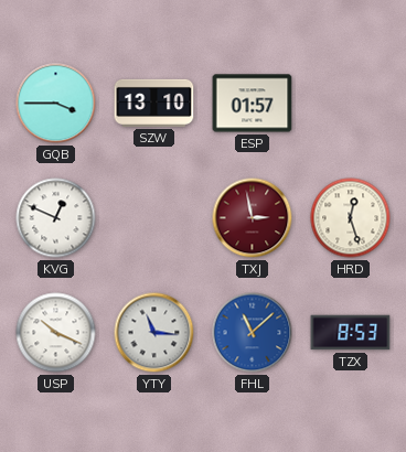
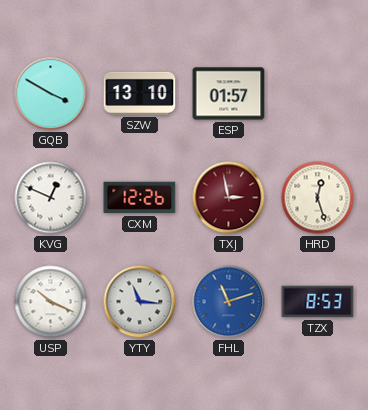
GQB: 3:45 -> 3:50 (51, 94)
CXM: none -> 12:26 (140, 198)
FHL: 11:08 -> 11:12 (229, 302)
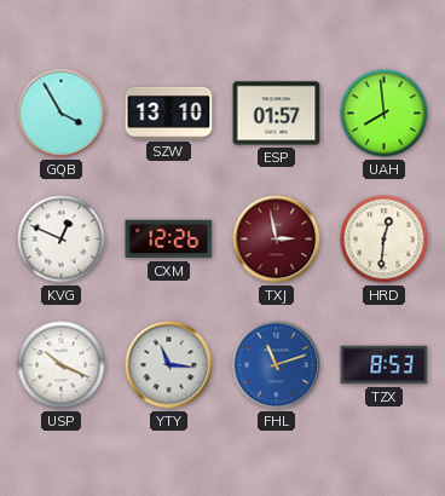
GQB: 3:50 -> 3:55 (62, 114)
UAH: none -> 7:59 (385, 114)
HRD: 12:27 -> 12:31 (385, 240)
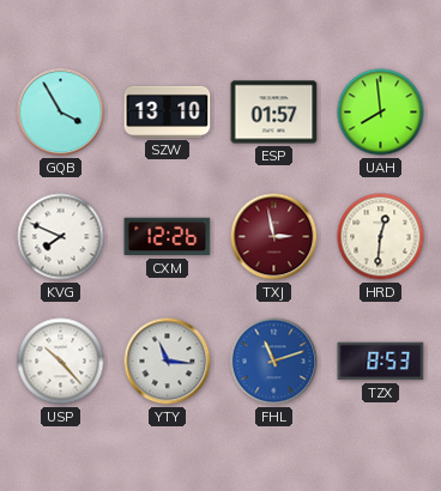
KVG: 12:49 -> 7:49 (61, 237)
USP: 10:19 -> 10:23 (61, 362)
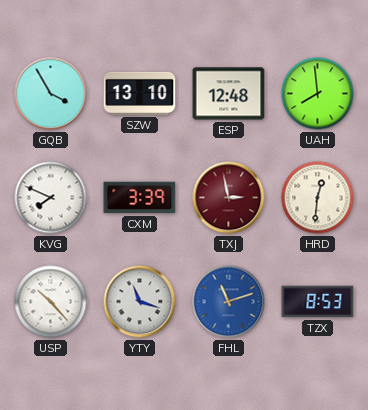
ESP: 01:57 -> 12:48 (229, 94)
CXM: 12:26 -> 3:39 (140, 198)
YTY: 11:16 -> 11:18 (140, 302)
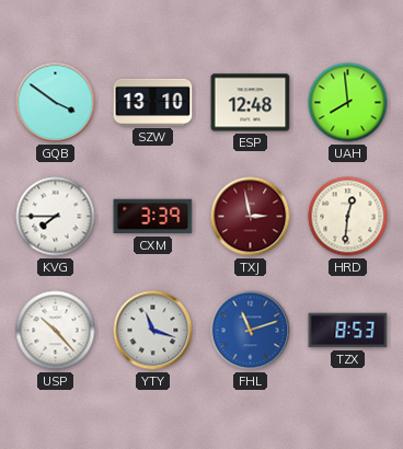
GQB: 3:55 -> 3:51 (56, 103)
KVG: 7:49 -> 7:45 (56, 217)
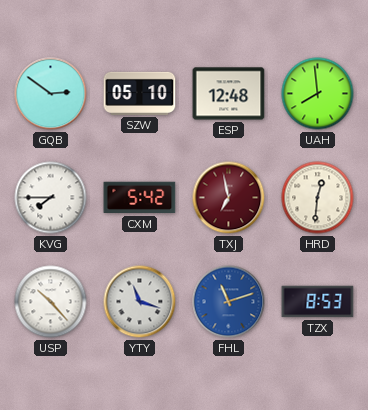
GQB: 3:51 -> 2:51 (51, 94)
SZW: 13:10 -> 05:10 (140, 93)
CXM: 3:39 -> 5:42 (140, 198)
TXJ: 2:58 -> 6:58 (229, 198)
